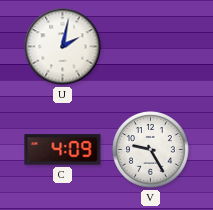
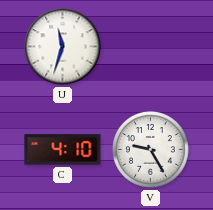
U: 2:02 -> 11:33 (63, 47)
C: 4:09 -> 4:10 (63, 150)
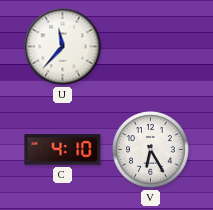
U: 11:33 -> 11:37 (63, 47)
V: 9:25 -> 6:25 (151, 150)
